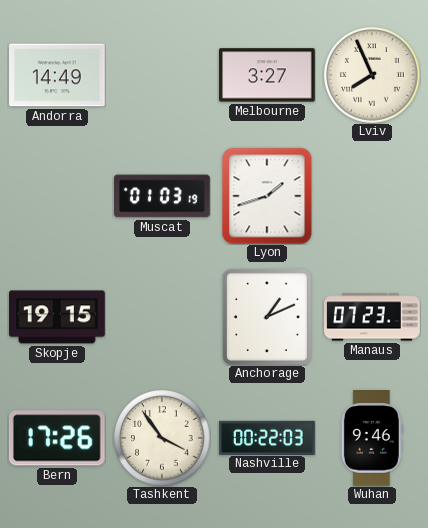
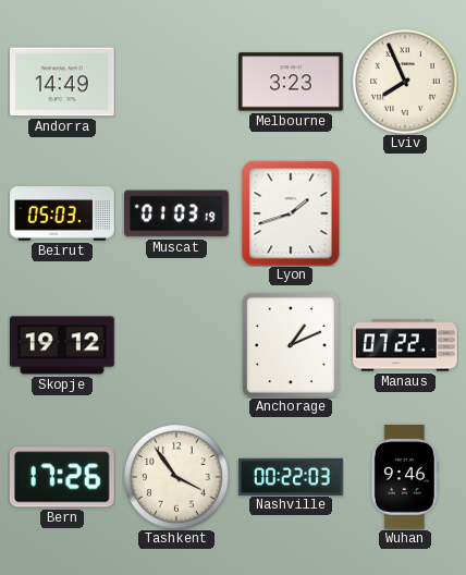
Melbourne: 3:27 -> 3:23 (292, 82)
Beirut: none -> 05:03 (62, 213)
Skopje: 19:15 -> 19:12 (63, 345)
Manaus: 07:23 -> 07:22 (405, 345)
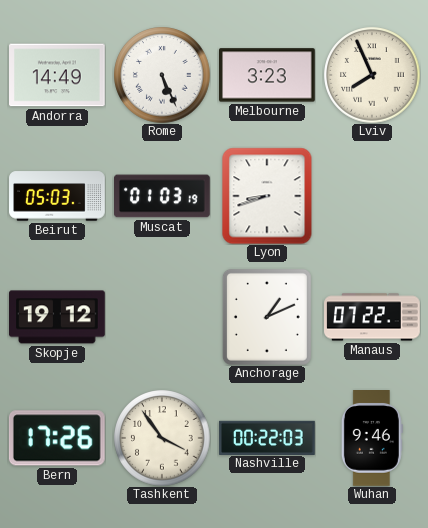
Rome: none -> 5:26 (162, 75)
Lyon: 1:42 -> 8:42 (267, 196)
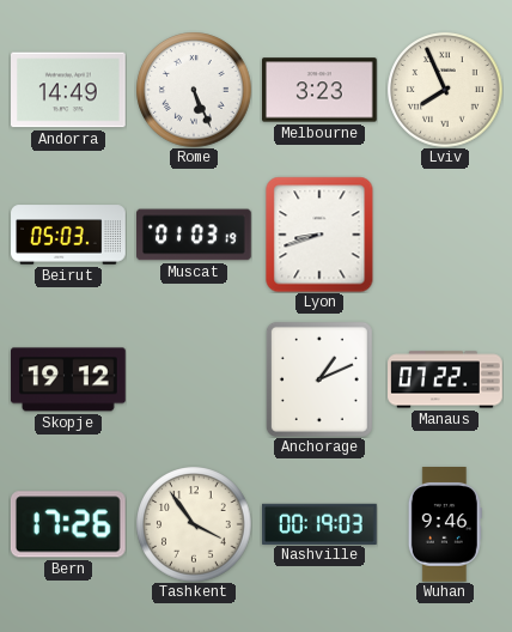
Nashville: 00:22 -> 00:19 (319, 523)
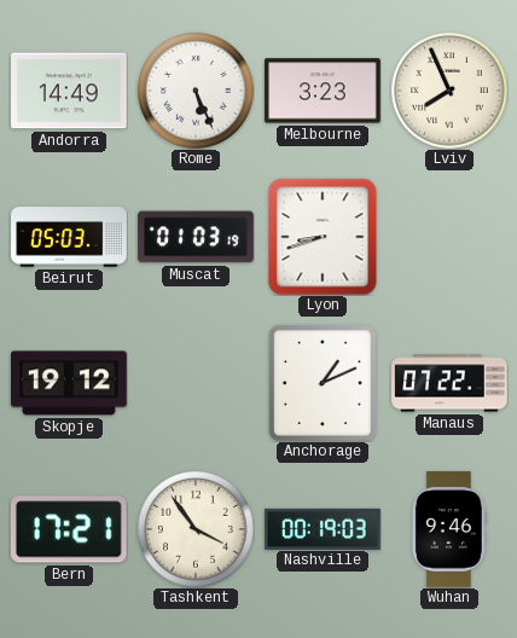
Bern: 17:26 -> 17:21 (69, 529)
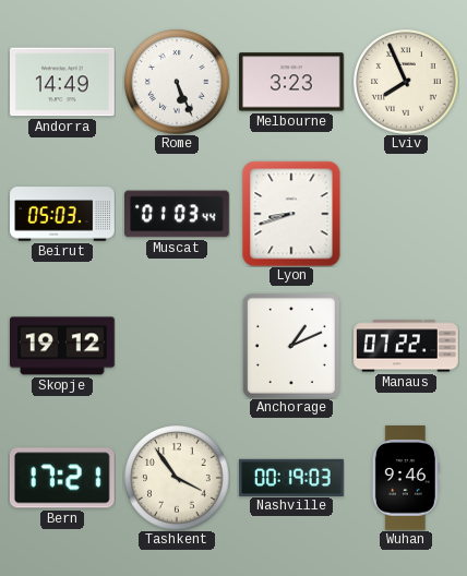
Muscat: 01:03:19 -> 01:03:44 (178, 214)
